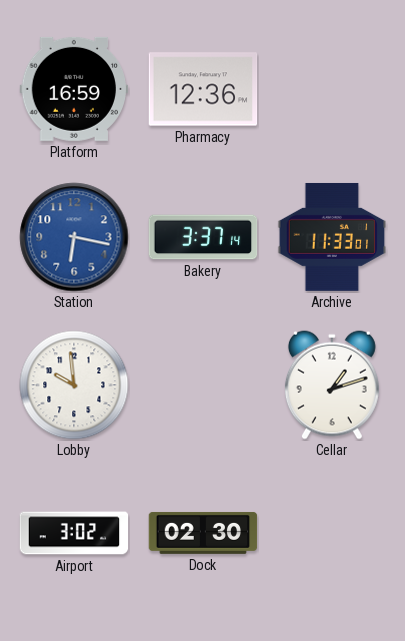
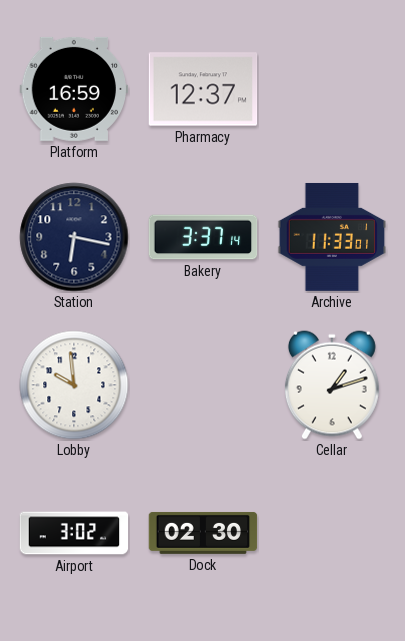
Pharmacy: 12:36 -> 12:37 (203, 89)
Station dial: blue -> navy (74, 237)
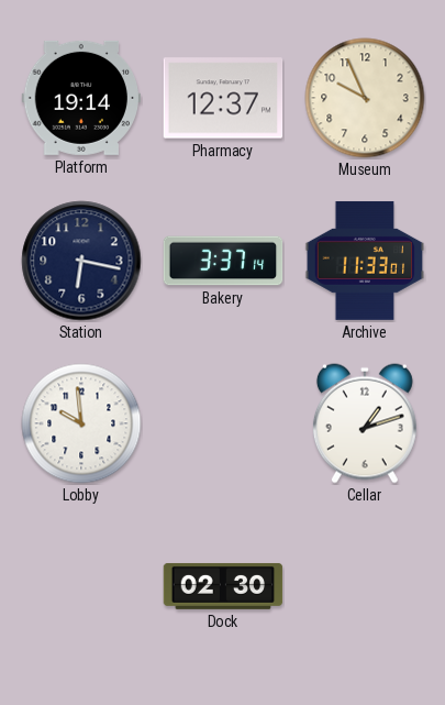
Platform: 16:59 -> 19:14 (81, 98)
Museum: none -> 9:56 (365, 98)
Airport: 3:02 -> none (74, 533)
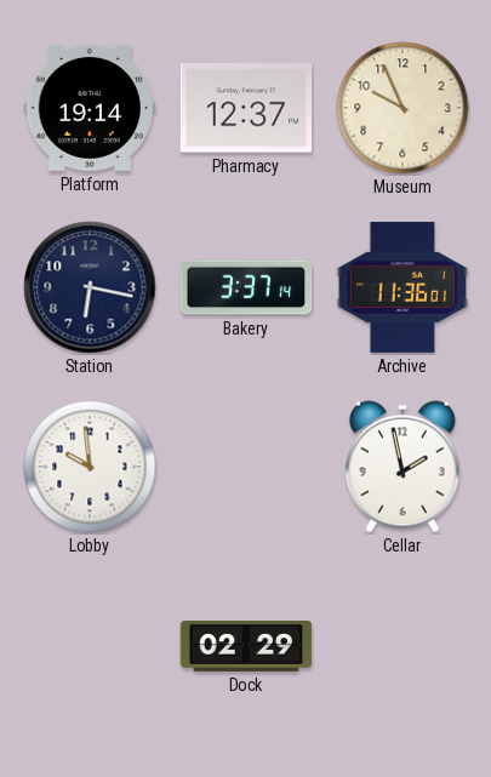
Archive: 11:33 -> 11:36 (402, 287)
Cellar: 1:12 -> 1:58 (402, 467)
Dock: 02:30 -> 02:29 (246, 646)
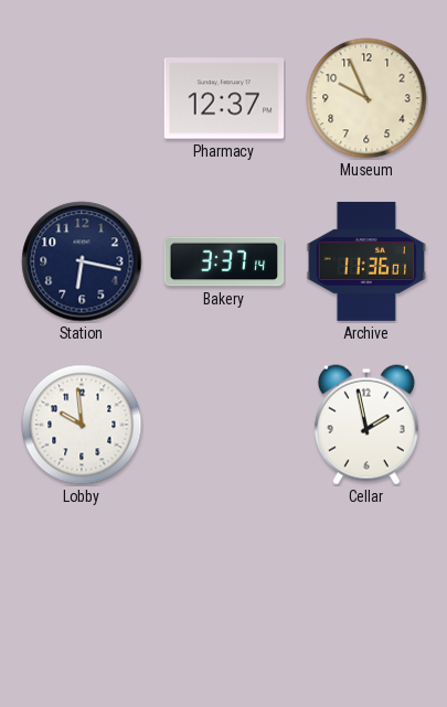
Platform: 19:14 -> none (90, 108)
Dock: 02:29 -> none (246, 646)
